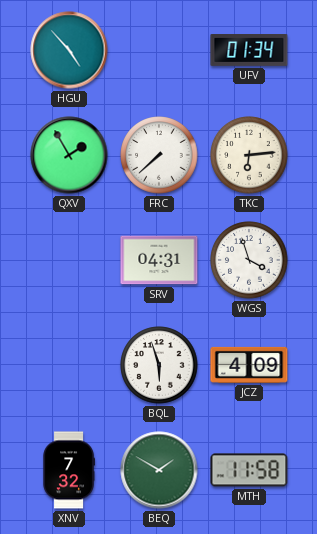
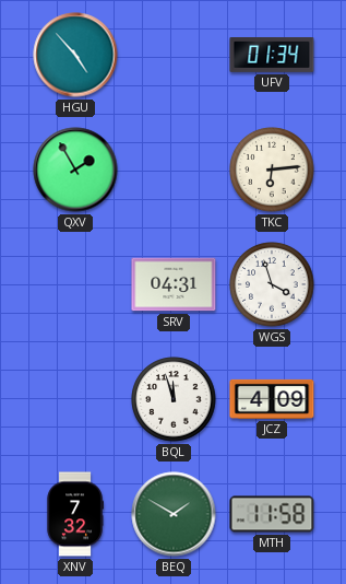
FRC: 7:38 -> none (159, 155)
BQL: 5:57 -> 11:57 (174, 399)
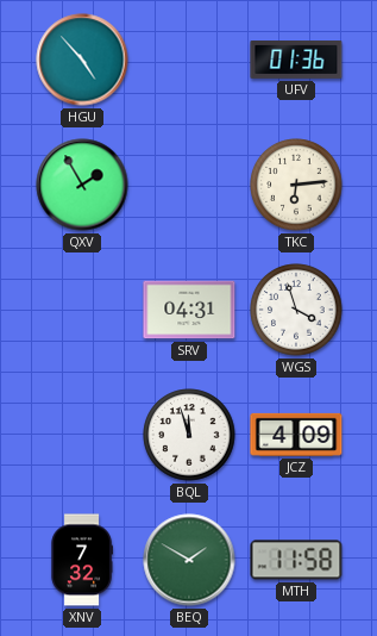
UFV: 01:34 -> 01:36 (296, 61)
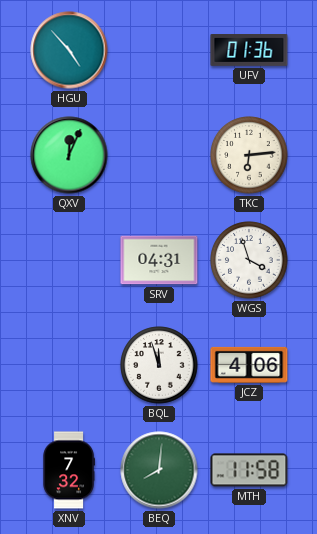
QXV: 1:55 -> 12:04 (69, 155)
JCZ: 4:09 -> 4:06 (249, 365)
BEQ: 1:50 -> 8:01 (159, 470)
